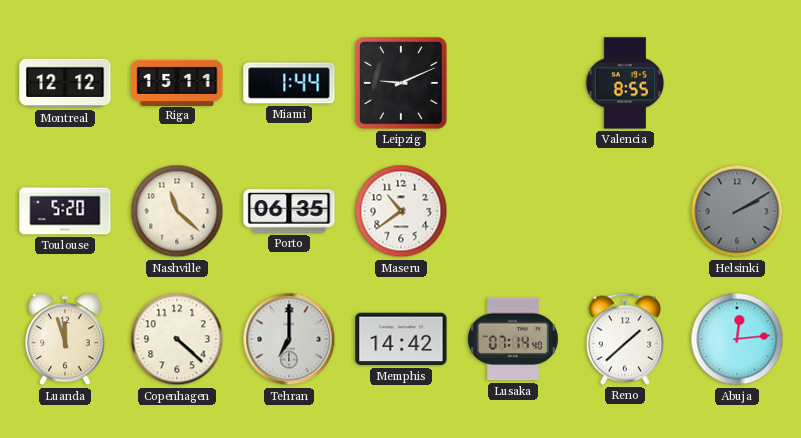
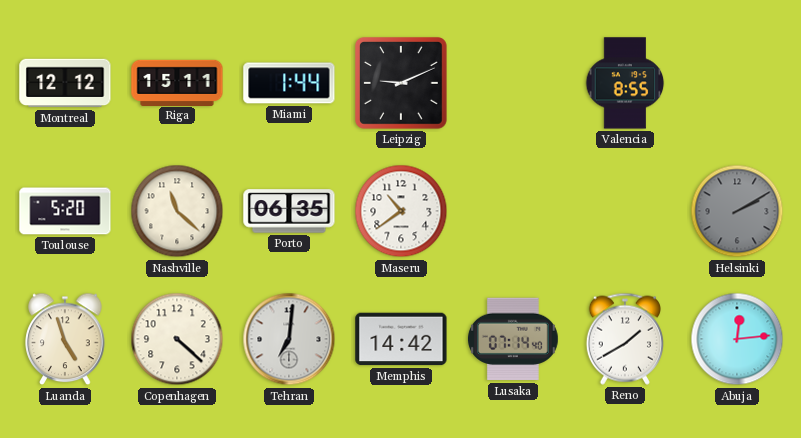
Luanda: 11:57 -> 4:57 (65, 339)
Tehran: 7:00 -> 7:01 (289, 339)
Reno: 1:38 -> 1:40 (625, 339)
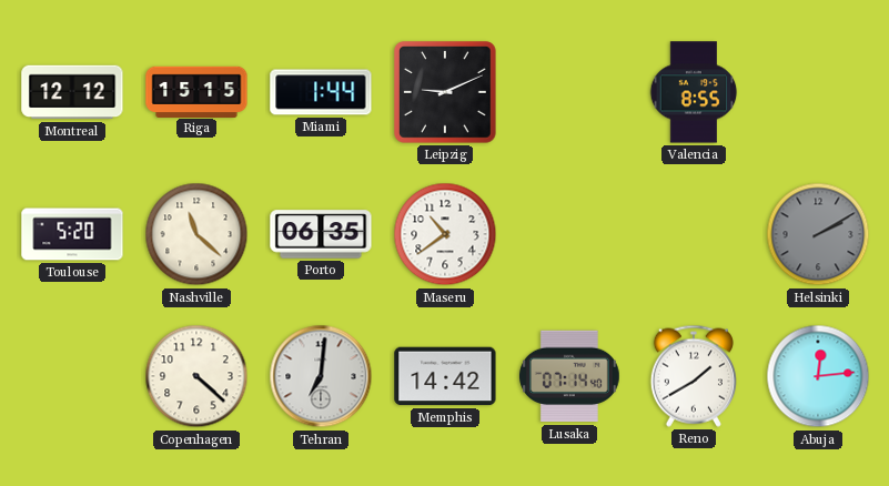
Riga: 15:11 -> 15:15 (196, 91)
Luanda: 4:57 -> none (65, 339)
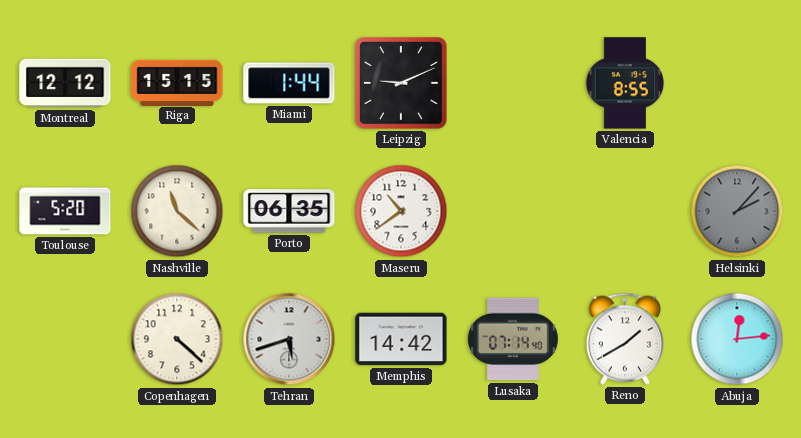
Helsinki: 2:10 -> 2:07 (737, 211)
Tehran: 7:01 -> 5:42 (289, 339)
